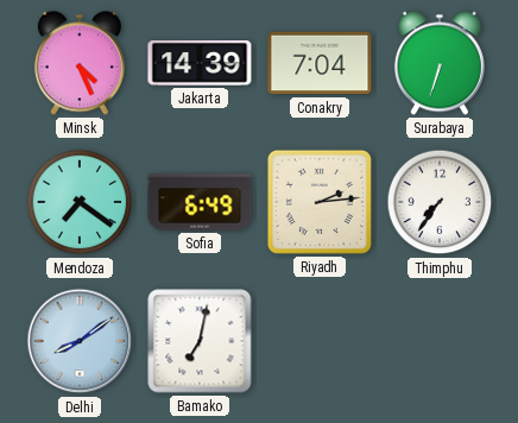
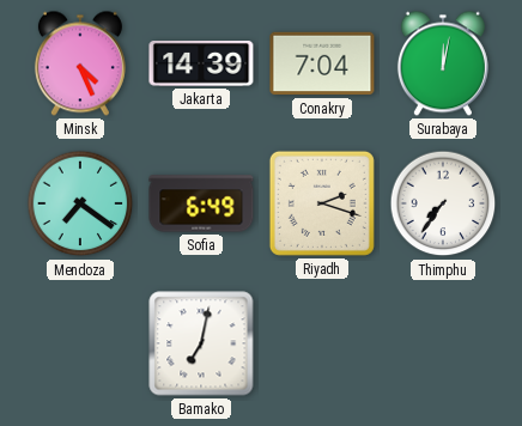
Surabaya: 6:33 -> 12:02 (443, 63)
Riyadh: 2:14 -> 2:18 (322, 203)
Delhi: 8:09 -> none (80, 341)
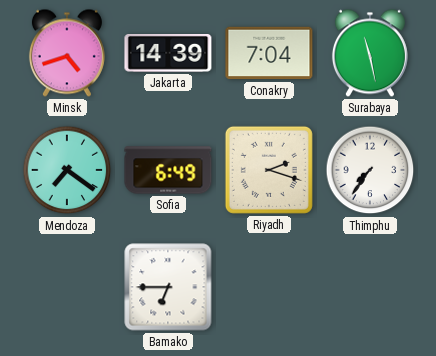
Minsk: 4:26 -> 4:42 (67, 53)
Surabaya: 12:02 -> 11:28 (370, 53)
Bamako: 7:02 -> 6:45 (168, 287)
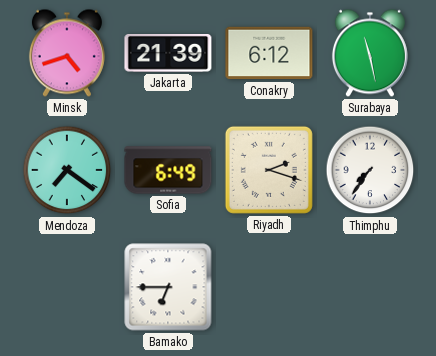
Jakarta: 14:39 -> 21:39 (168, 54)
Conakry: 7:04 -> 6:12 (269, 53)
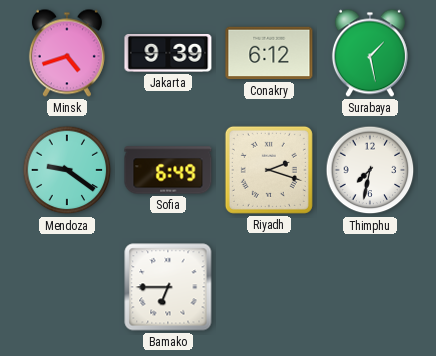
Jakarta: 21:39 -> 9:39 (168, 54)
Surabaya: 11:28 -> 1:28 (370, 53)
Mendoza: 7:21 -> 9:21 (67, 170)
Thimphu: 7:36 -> 7:32 (370, 170)
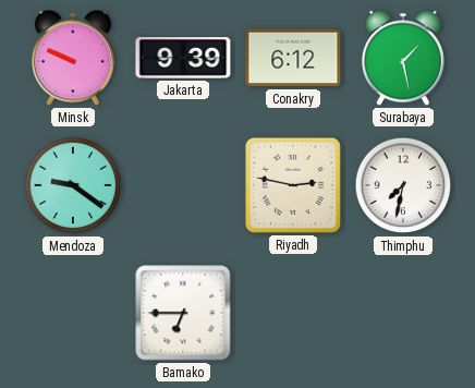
Minsk: 4:42 -> 9:49 (73, 58)
Sofia: 6:49 -> none (168, 170)
Riyadh: 2:18 -> 2:47 (293, 185)
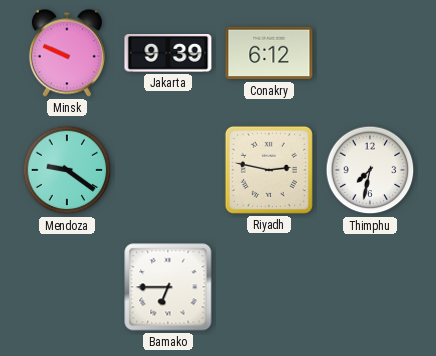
Surabaya: 1:28 -> none (403, 58)
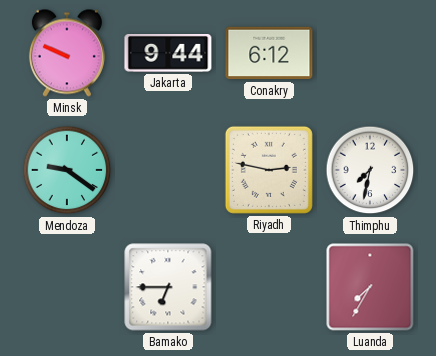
Jakarta: 9:39 -> 9:44 (168, 54)
Luanda: none -> 7:35 (370, 287)
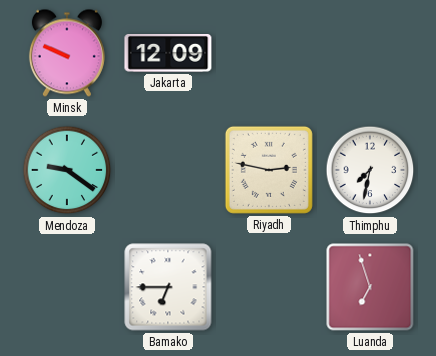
Jakarta: 9:44 -> 12:09 (168, 54)
Conakry: 6:12 -> none (269, 53)
Luanda: 7:35 -> 6:57 (370, 287)
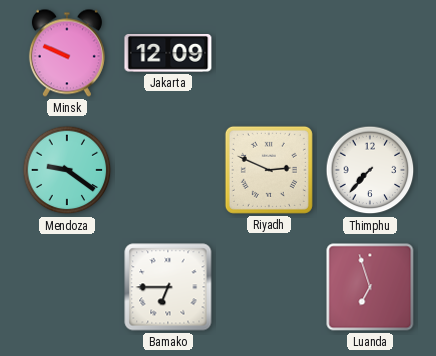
Riyadh: 2:47 -> 2:49 (269, 170)
Thimphu: 7:32 -> 7:37 (370, 170)
